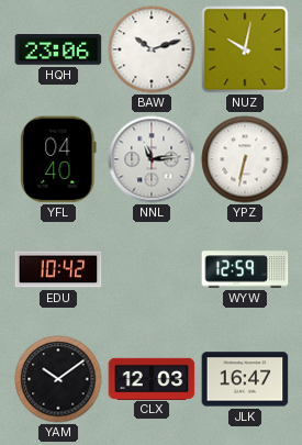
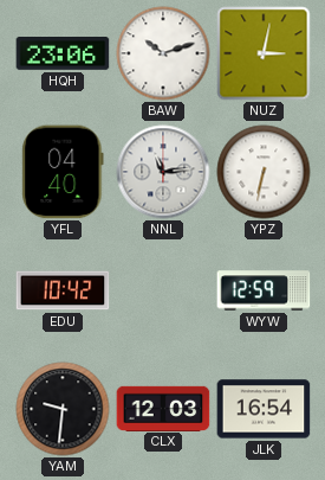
NUZ: 10:02 -> 3:02 (264, 53)
YAM: 10:09 -> 9:31 (63, 409)
JLK: 16:47 -> 16:54 (264, 409)
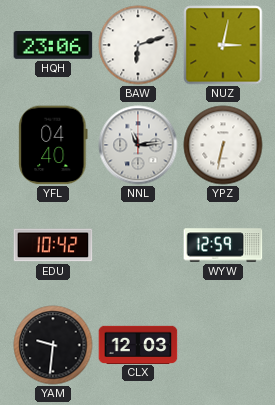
BAW: 10:12 -> 6:12 (138, 45)
JLK: 16:54 -> none (264, 409)
